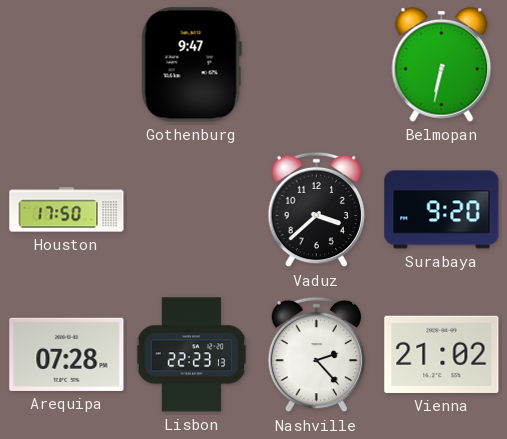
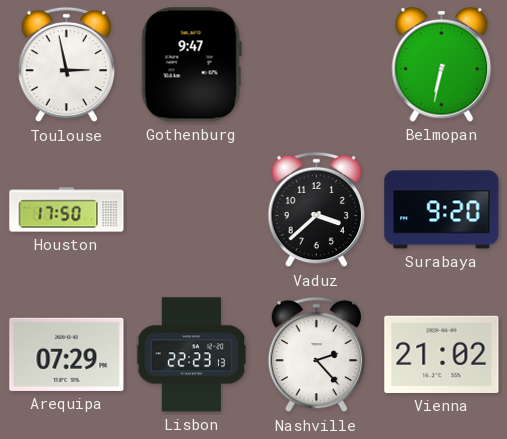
Toulouse: none -> 2:58 (67, 65)
Arequipa: 07:28 -> 07:29 (67, 354)
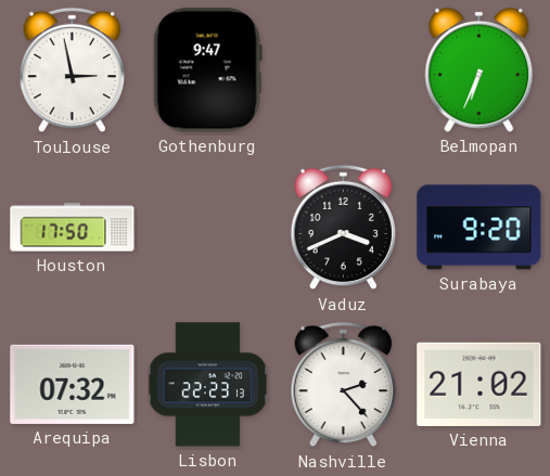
Belmopan: 6:32 -> 6:34 (479, 69)
Vaduz: 3:38 -> 3:41 (344, 228)
Arequipa: 07:29 -> 07:32 (73, 384)
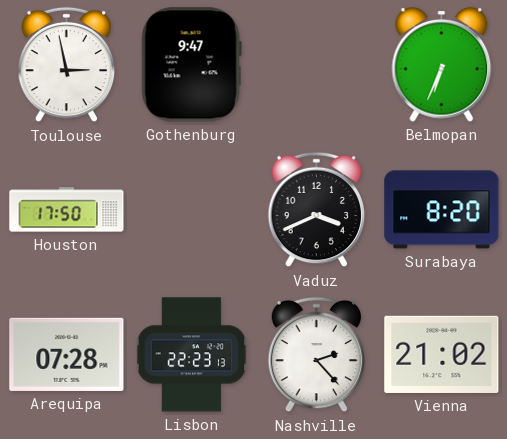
Surabaya: 9:20 -> 8:20 (442, 210)
Arequipa: 07:32 -> 07:28 (67, 354)
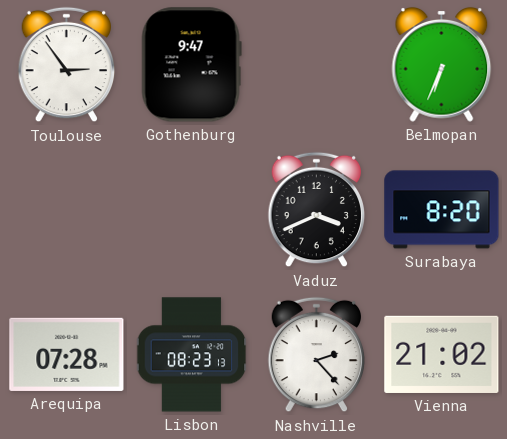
Toulouse: 2:58 -> 2:54 (67, 65)
Houston: 17:50 -> none (67, 210)
Lisbon: 22:23 -> 08:23 (192, 355)
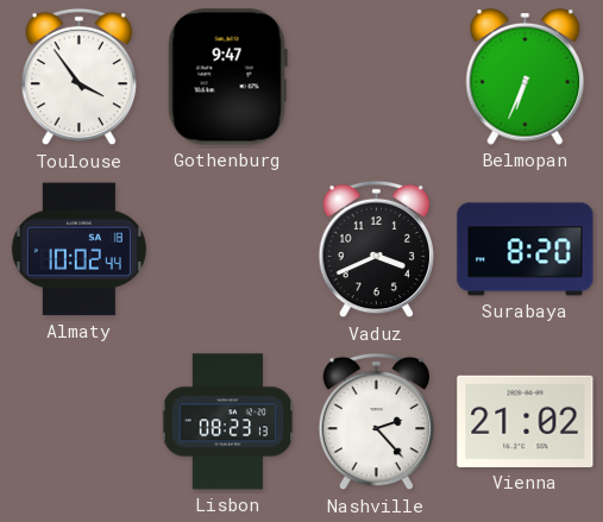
Toulouse: 2:54 -> 3:54 (80, 77)
Almaty: none -> 10:02 (78, 250)
Arequipa: 07:28 -> none (67, 354)
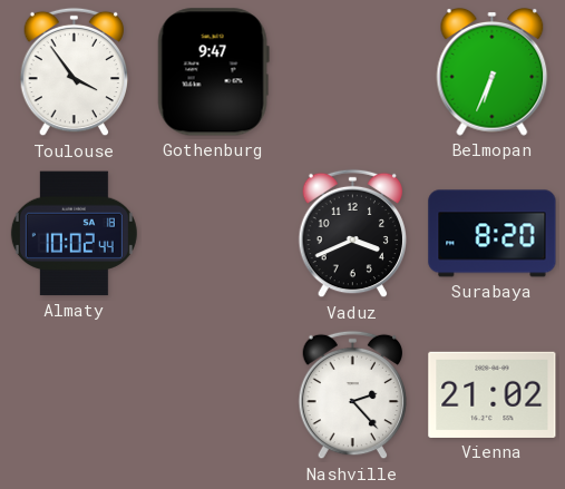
Lisbon: 08:23 -> none (228, 422)
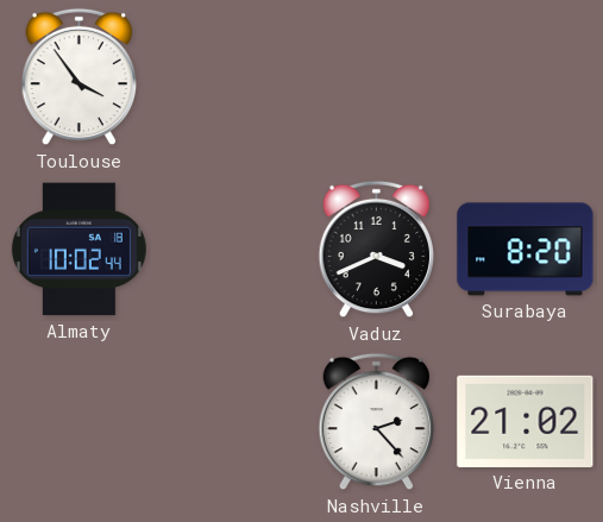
Gothenburg: 9:47 -> none (213, 72)
Belmopan: 6:34 -> none (493, 71)
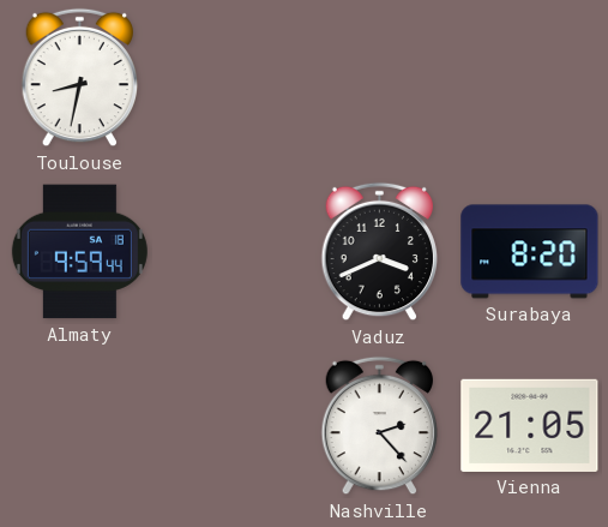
Toulouse: 3:54 -> 8:32 (80, 78)
Almaty: 10:02 -> 9:59 (79, 252)
Vienna: 21:02 -> 21:05 (530, 425)
